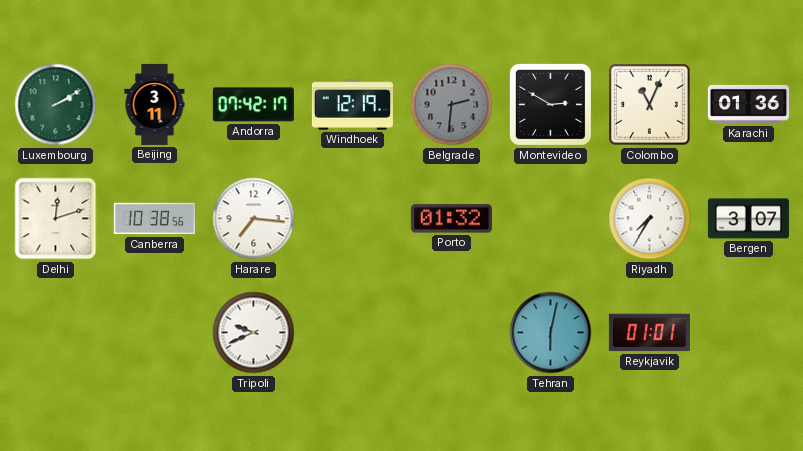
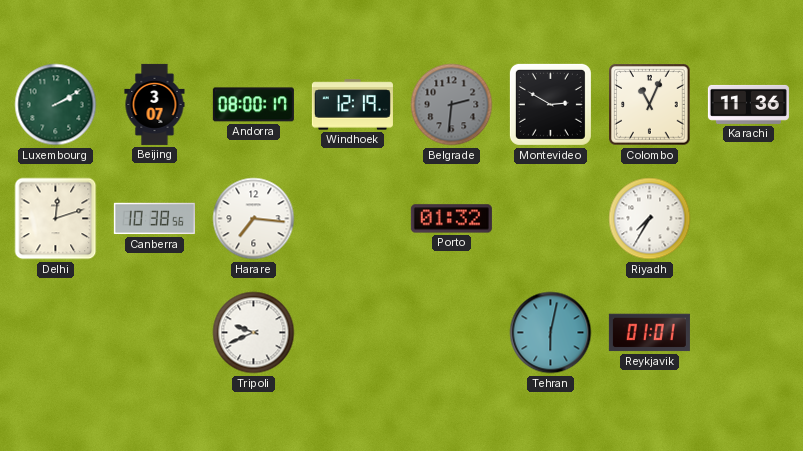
Beijing: 3:11 -> 3:07 (155, 104)
Andorra: 07:42 -> 08:00 (253, 105)
Karachi: 01:36 -> 11:36 (748, 104)
Bergen: 3:07 -> none (748, 219)
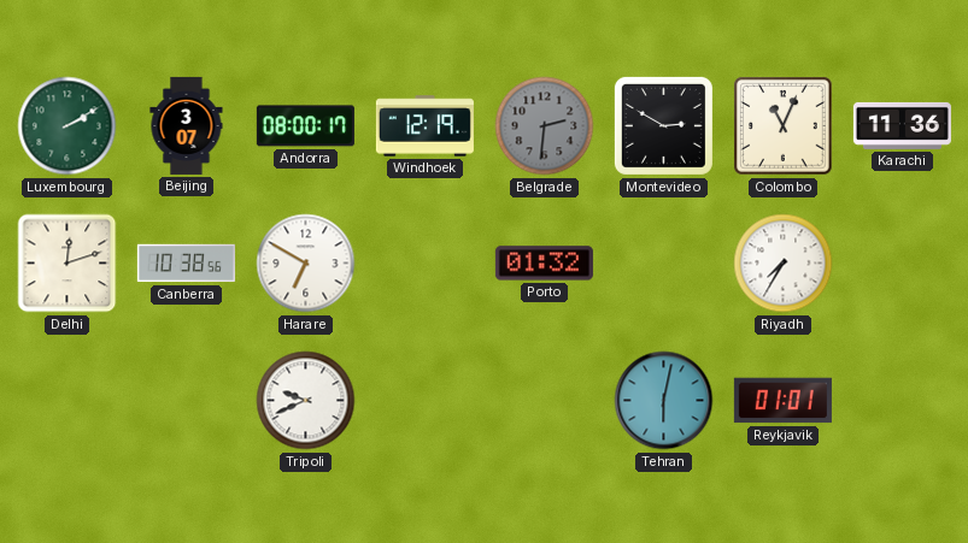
Harare: 7:16 -> 6:50 (306, 264)
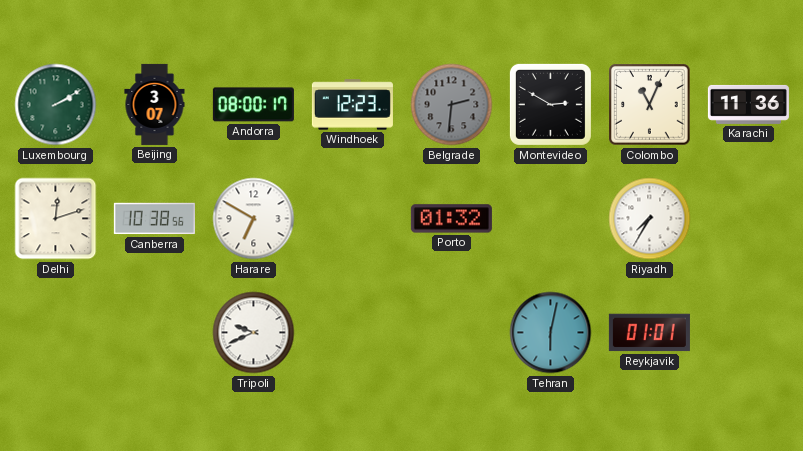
Windhoek: 12:19 -> 12:23 (352, 105)
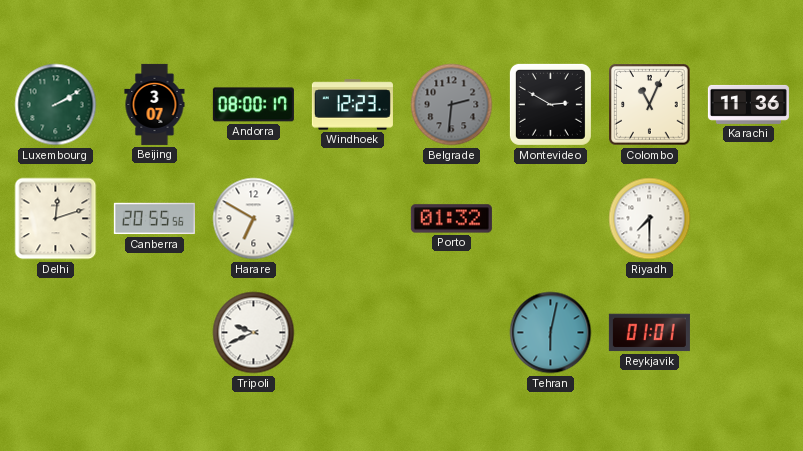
Canberra: 10:38 -> 20:55 (154, 219)
Riyadh: 7:35 -> 7:30 (650, 219)
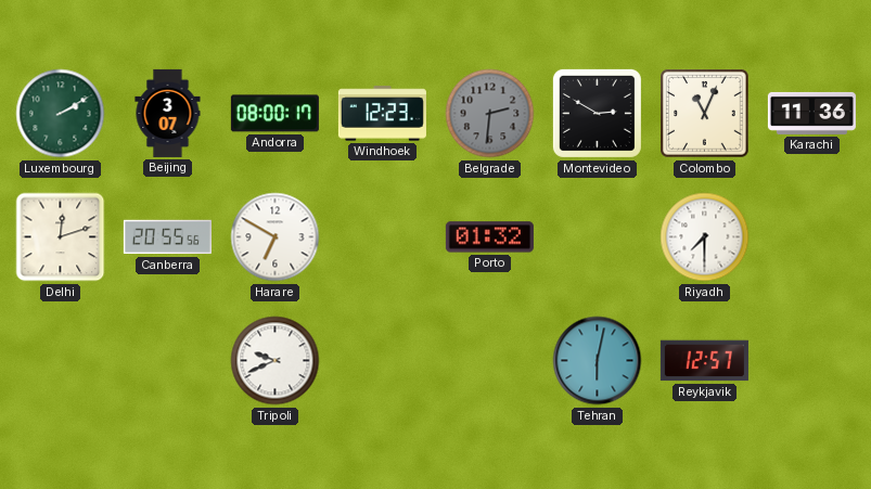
Reykjavik: 01:01 -> 12:57 (704, 361)
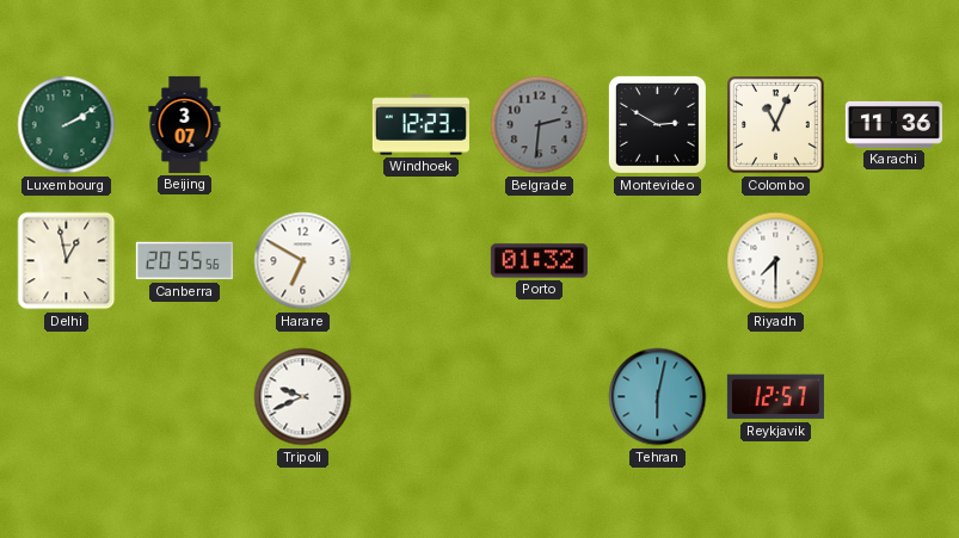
Andorra: 08:00 -> none (274, 114)
Delhi: 12:12 -> 12:58 (67, 261)
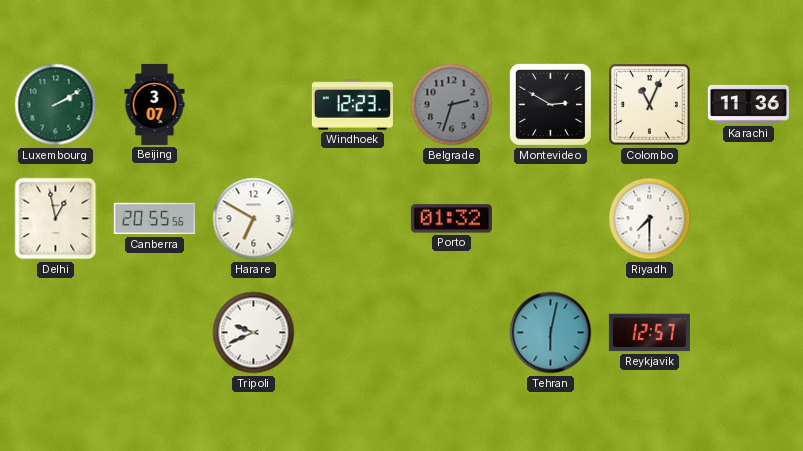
Belgrade: 2:31 -> 2:33 (452, 105)
